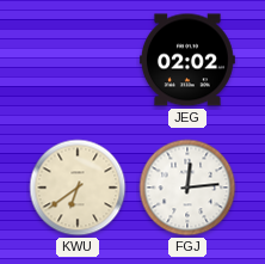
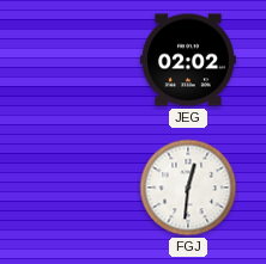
KWU: 6:39 -> none (78, 188)
FGJ: 12:14 -> 12:31 (188, 188)
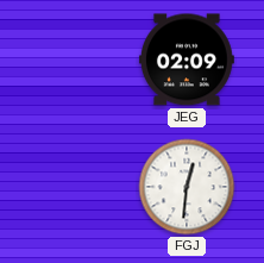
JEG: 02:02 -> 02:09 (187, 60)
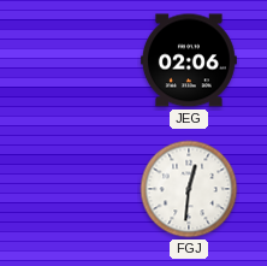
JEG: 02:09 -> 02:06 (189, 60)
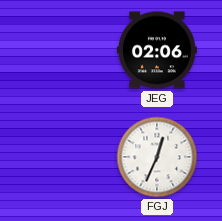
FGJ: 12:31 -> 12:34 (157, 157)
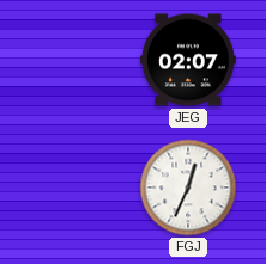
JEG: 02:06 -> 02:07 (188, 60)
